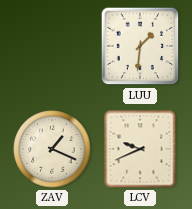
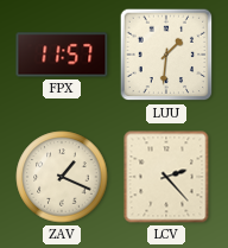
FPX: none -> 11:57 (62, 55)
LCV: 9:41 -> 2:23 (166, 177)
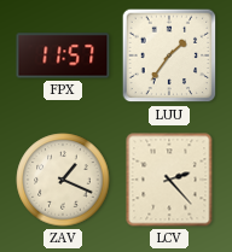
LUU: 1:31 -> 1:36 (169, 55)
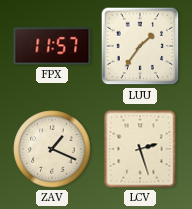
LCV: 2:23 -> 2:27 (140, 149)
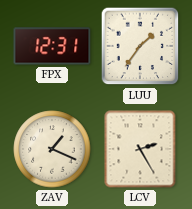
FPX: 11:57 -> 12:31 (52, 46)
LCV: 2:27 -> 2:25 (140, 149)
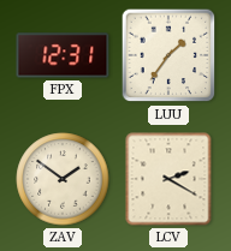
ZAV: 1:19 -> 1:51 (63, 179)
LCV: 2:25 -> 2:20 (168, 179)
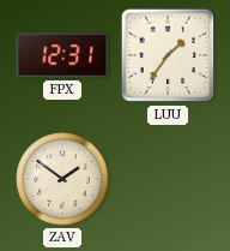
LCV: 2:20 -> none (168, 179)
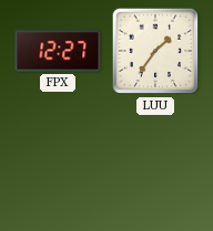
FPX: 12:31 -> 12:27 (58, 51)
ZAV: 1:51 -> none (62, 179)
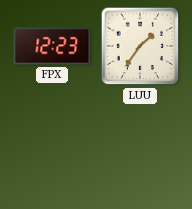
FPX: 12:27 -> 12:23 (52, 46)
